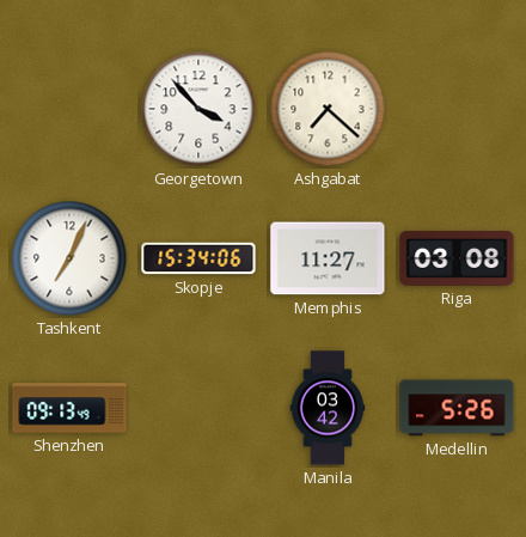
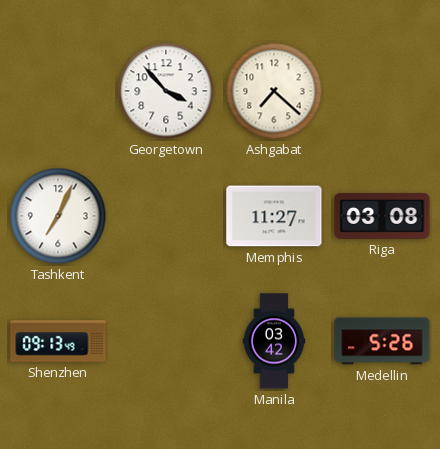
Skopje: 15:34 -> none (198, 258)
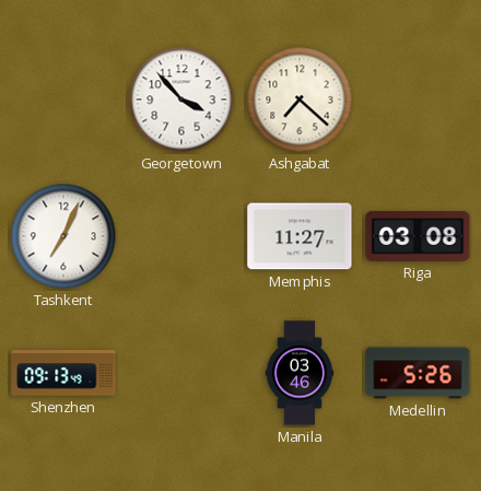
Manila: 03:42 -> 03:46 (300, 373)
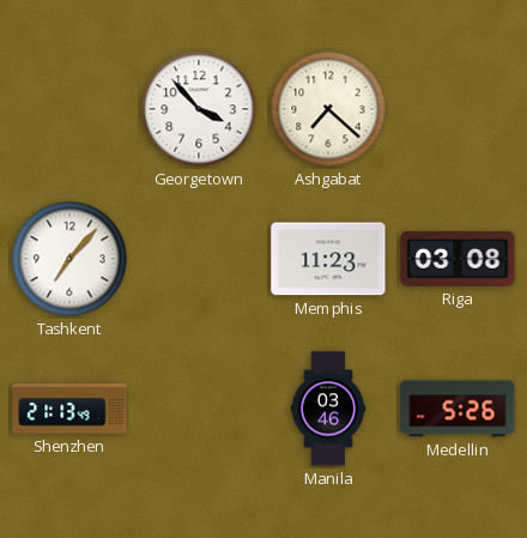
Tashkent: 7:04 -> 7:07 (69, 259)
Memphis: 11:27 -> 11:23 (328, 259)
Shenzhen: 09:13 -> 21:13 (69, 409)
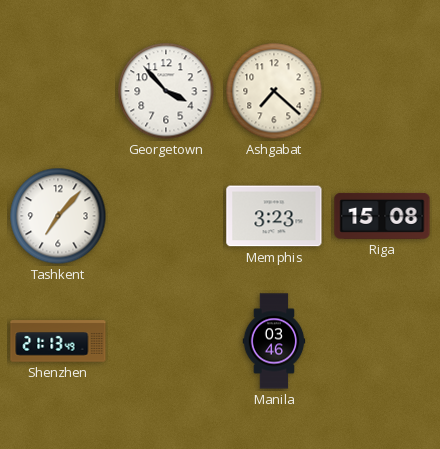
Memphis: 11:23 -> 3:23 (274, 216)
Riga: 03:08 -> 15:08 (382, 216)
Medellin: 5:26 -> none (458, 409)
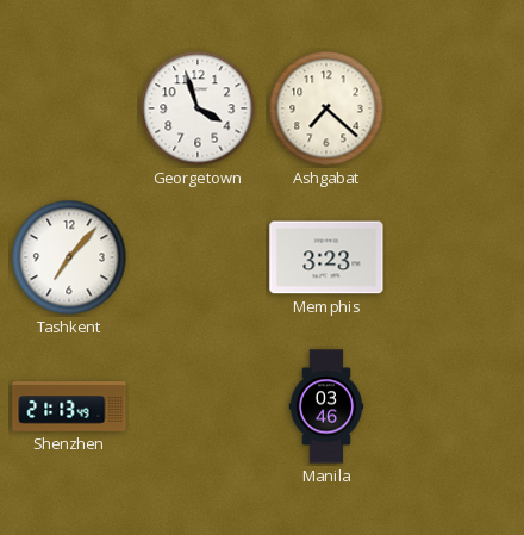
Georgetown: 3:53 -> 3:57 (198, 108)
Riga: 15:08 -> none (382, 216)
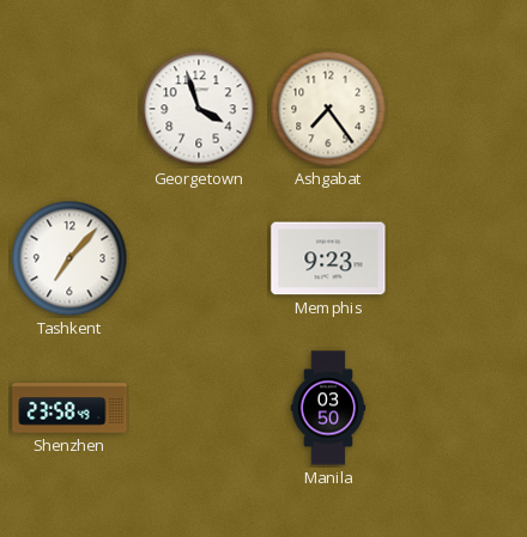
Ashgabat: 7:22 -> 7:24 (328, 109)
Memphis: 3:23 -> 9:23 (328, 258)
Shenzhen: 21:13 -> 23:58 (69, 408)
Manila: 03:46 -> 03:50 (328, 408)
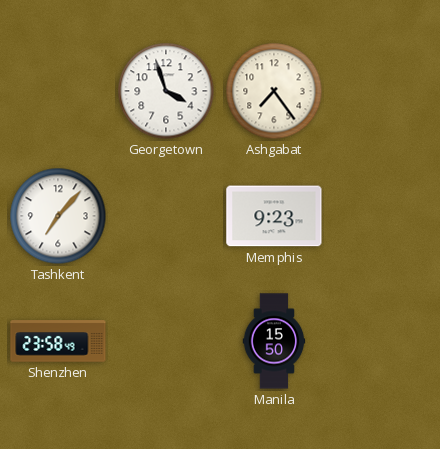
Manila: 03:50 -> 15:50 (274, 341)
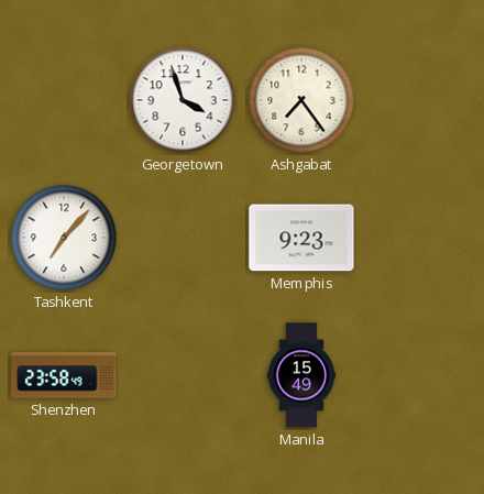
Manila: 15:50 -> 15:49 (301, 375)
